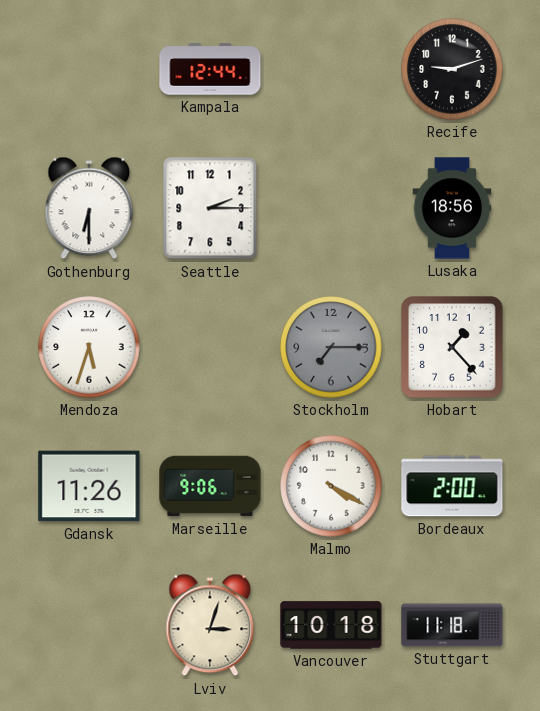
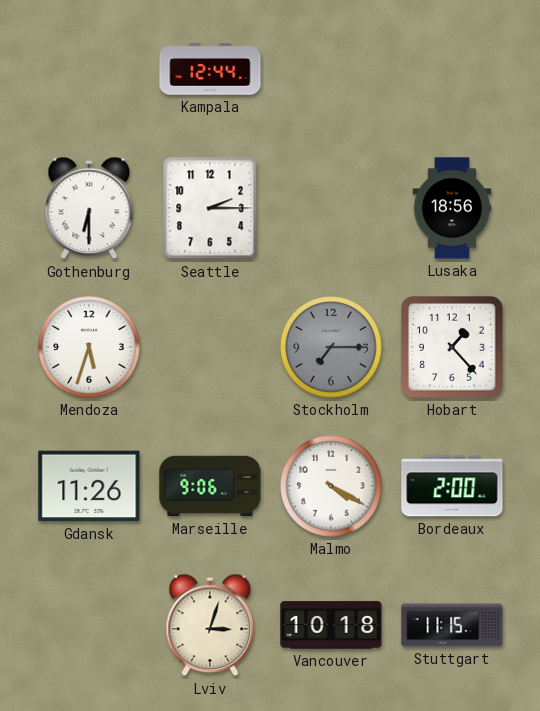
Recife: 9:12 -> none (452, 69)
Stuttgart: 11:18 -> 11:15 (452, 625)
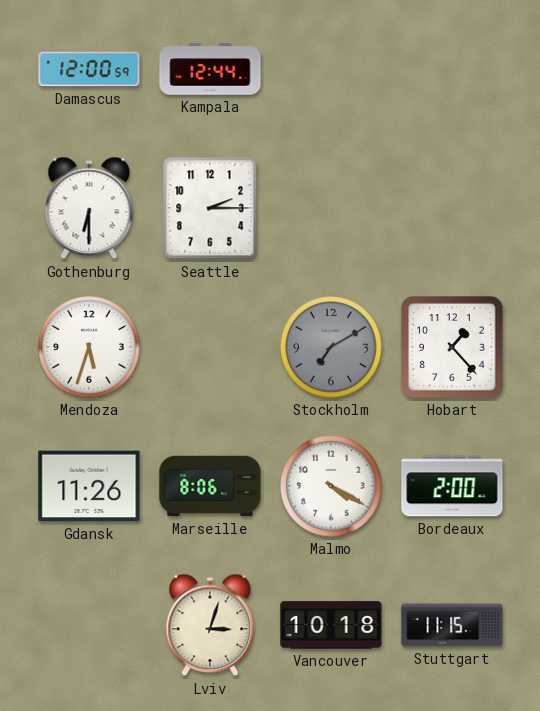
Damascus: none -> 12:00 (89, 69)
Lusaka: 18:56 -> none (452, 208)
Stockholm: 7:15 -> 7:10 (331, 347)
Marseille: 9:06 -> 8:06 (210, 486)
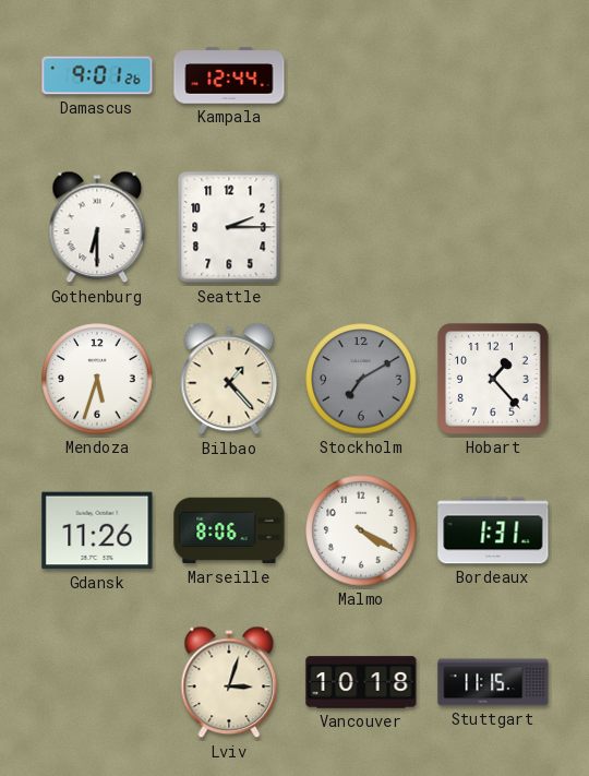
Damascus: 12:00 -> 9:01 (97, 75)
Bilbao: none -> 1:23 (229, 379)
Bordeaux: 2:00 -> 1:31 (493, 530)
